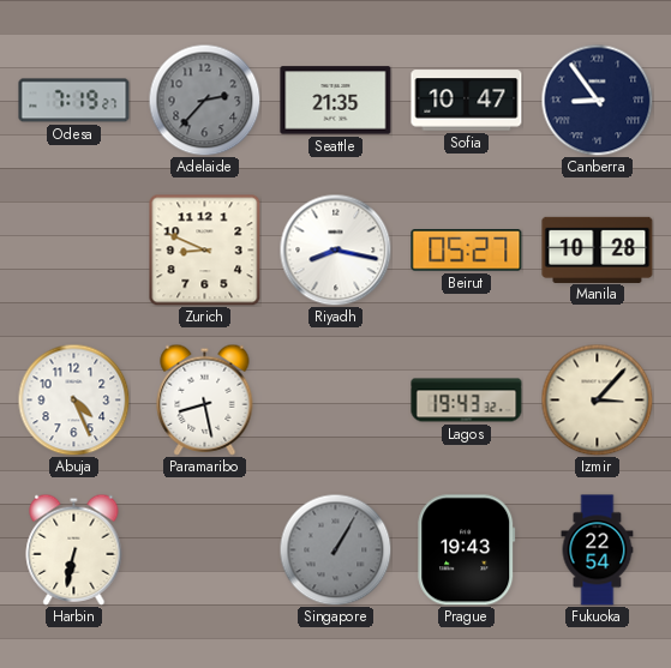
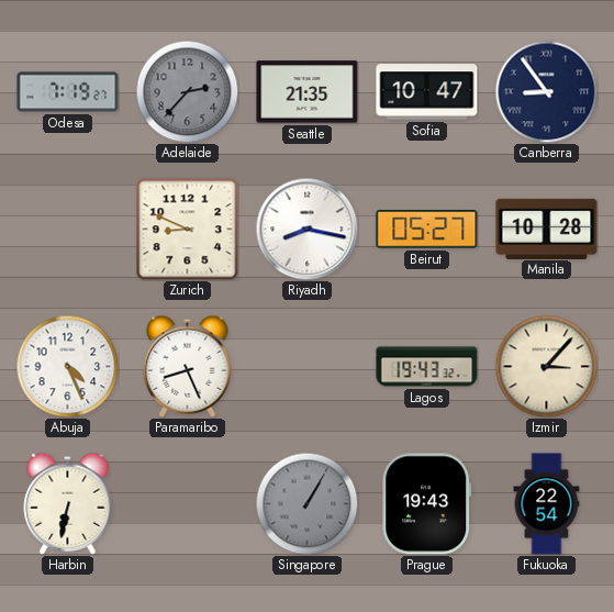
Paramaribo: 8:28 -> 8:26 (188, 366)
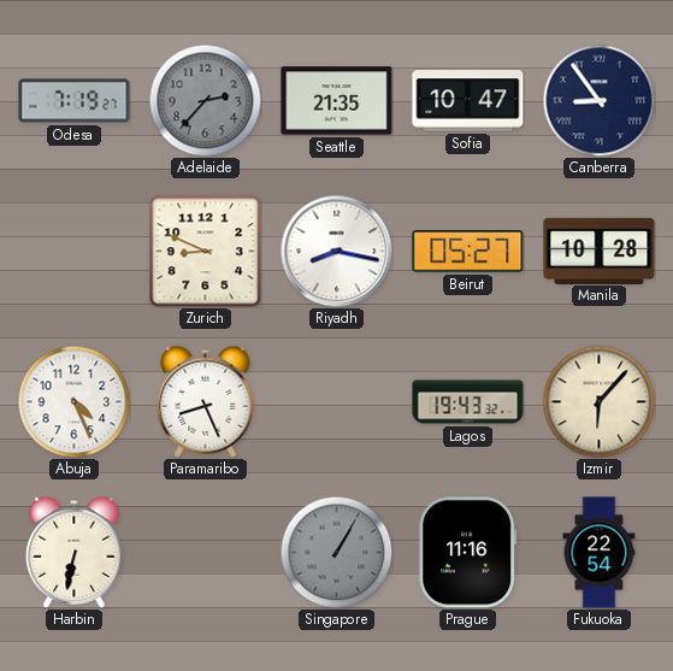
Izmir: 3:07 -> 6:07 (598, 401)
Prague: 19:43 -> 11:16 (468, 553)
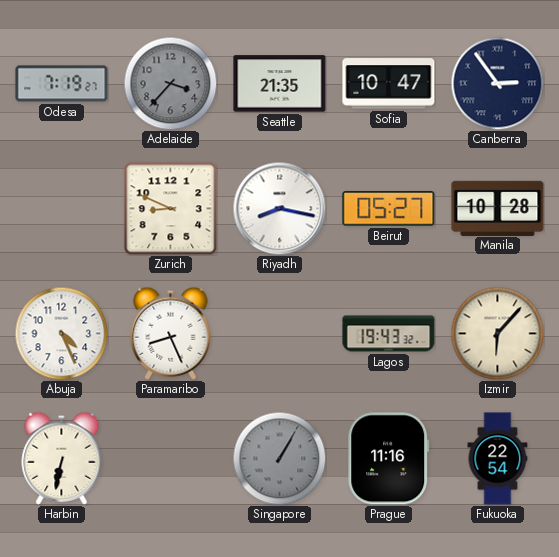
Adelaide: 2:37 -> 3:37 (170, 83)
Canberra: 8:54 -> 2:54 (497, 83)
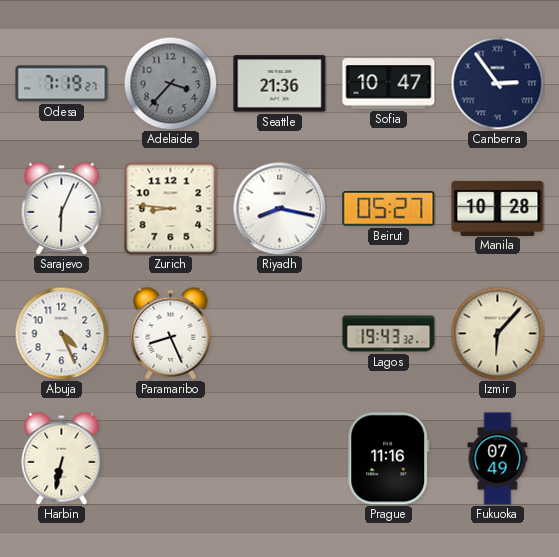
Seattle: 21:35 -> 21:36 (280, 84)
Sarajevo: none -> 6:04 (62, 208)
Zurich: 8:49 -> 8:46 (170, 208)
Singapore: 1:05 -> none (279, 458)
Fukuoka: 22:54 -> 07:49 (498, 459)
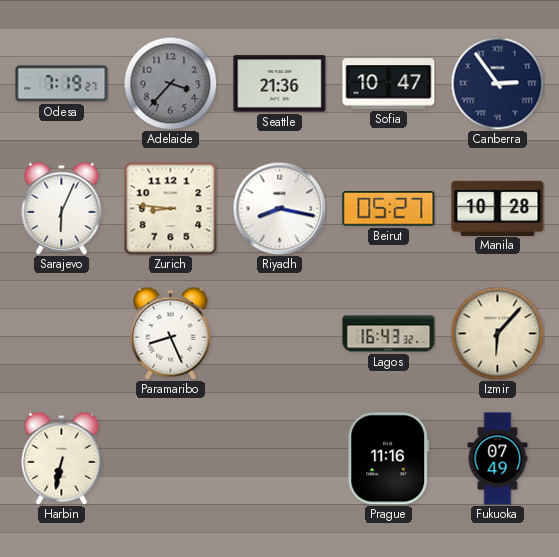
Abuja: 4:26 -> none (61, 333)
Lagos: 19:43 -> 16:43 (389, 334)
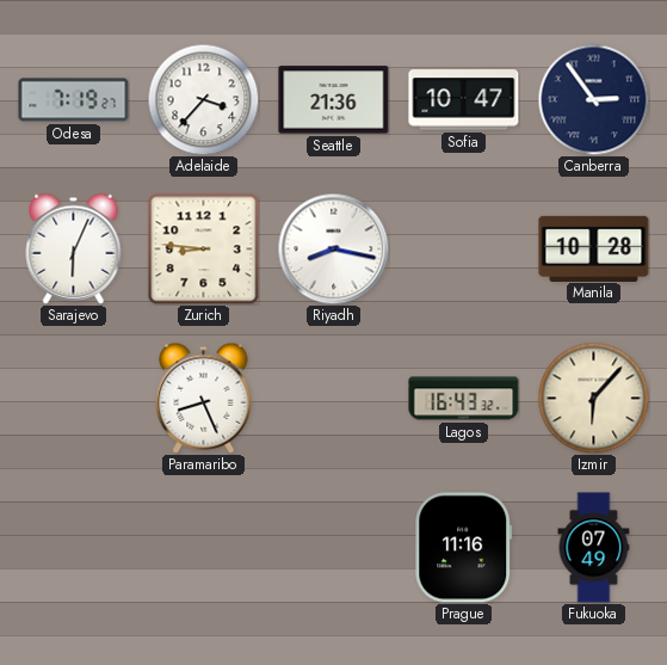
Adelaide dial: grey -> white (203, 99)
Beirut: 05:27 -> none (389, 209)
Harbin: 6:32 -> none (62, 458)
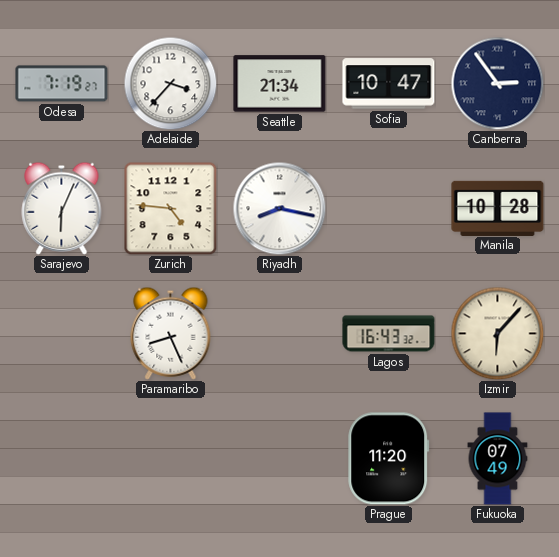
Seattle: 21:36 -> 21:34 (280, 84)
Zurich: 8:46 -> 4:46 (170, 208)
Prague: 11:16 -> 11:20 (389, 459)
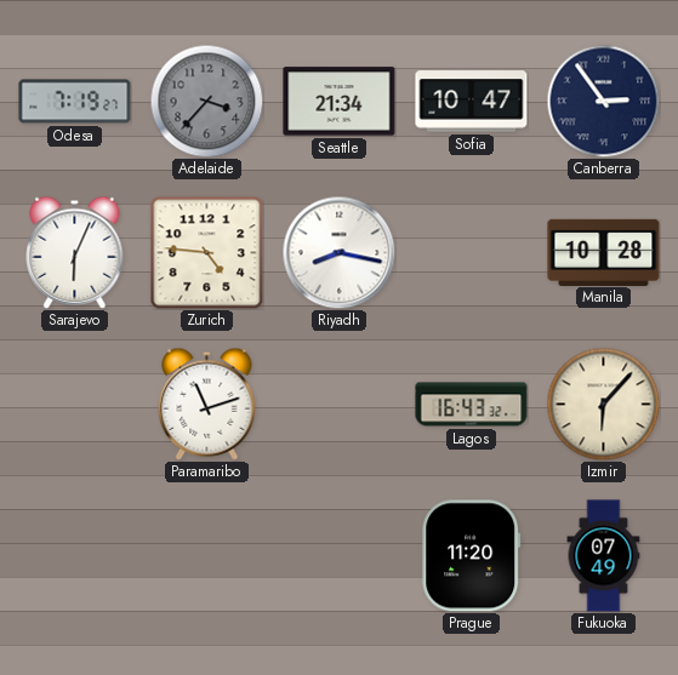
Adelaide dial: white -> grey (206, 101)
Paramaribo: 8:26 -> 11:12 (207, 404)
